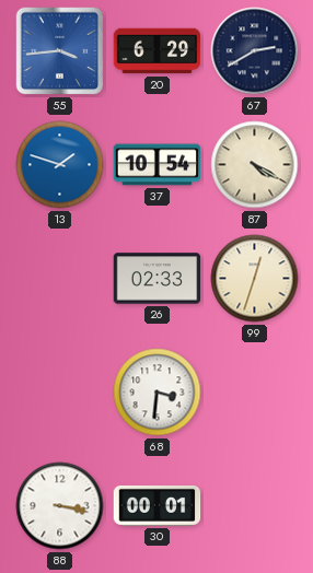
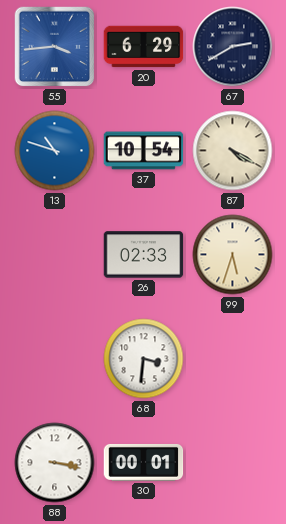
13: 1:48 -> 10:48 (55, 151)
99: 12:33 -> 5:33 (233, 255)
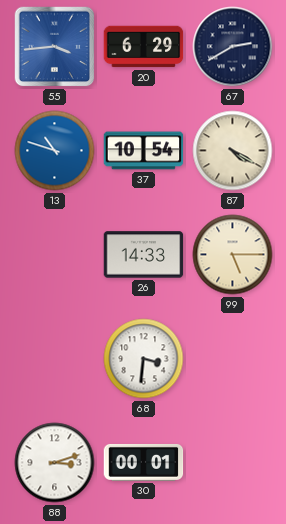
26: 02:33 -> 14:33 (144, 255)
99: 5:33 -> 5:15 (233, 255)
88: 3:17 -> 3:12 (55, 463)
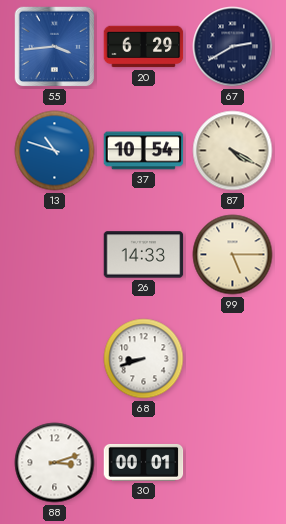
68: 3:31 -> 8:42 (144, 359)
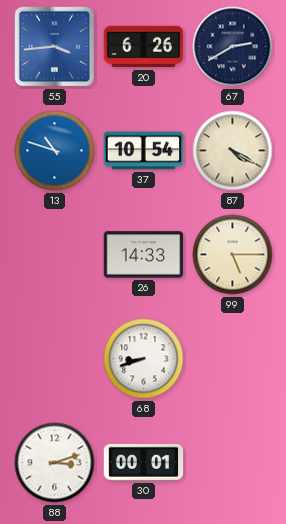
20: 6:29 -> 6:26 (144, 47)
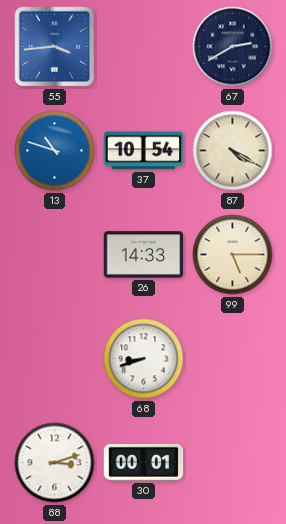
20: 6:26 -> none (144, 47)
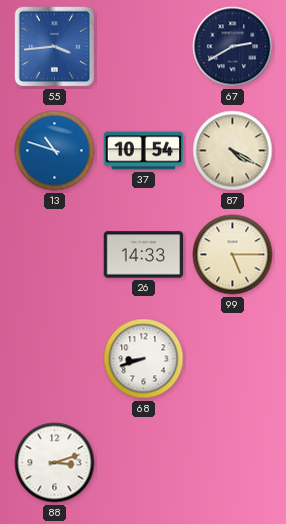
30: 00:01 -> none (144, 462)
